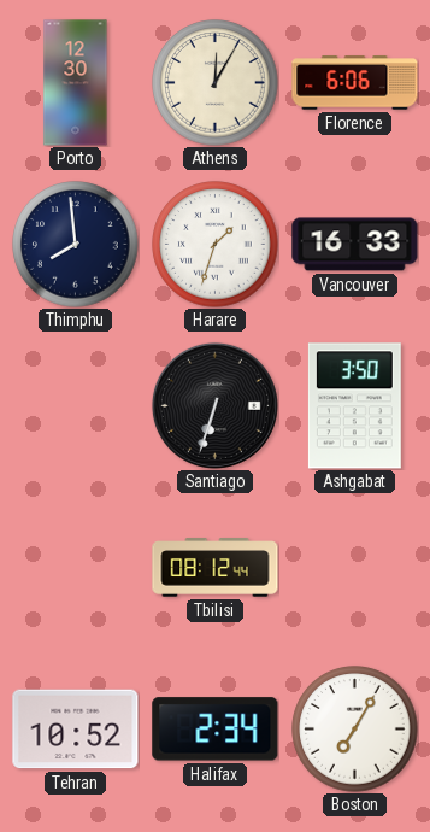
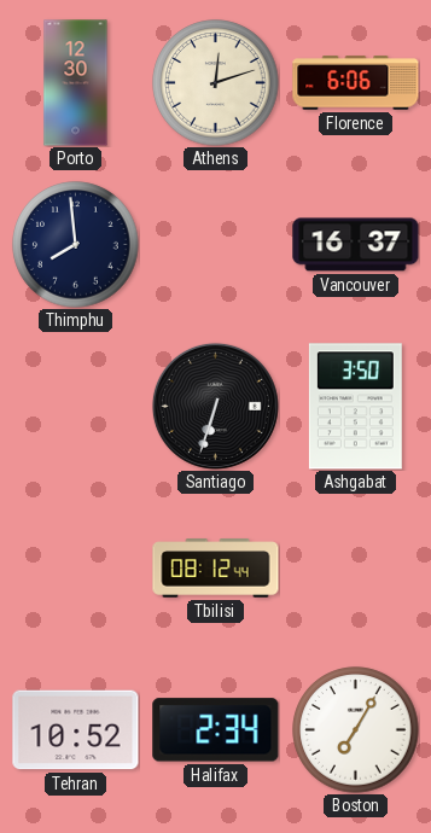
Athens: 12:05 -> 12:12 (216, 83)
Harare: 1:33 -> none (216, 245)
Vancouver: 16:33 -> 16:37 (356, 245)
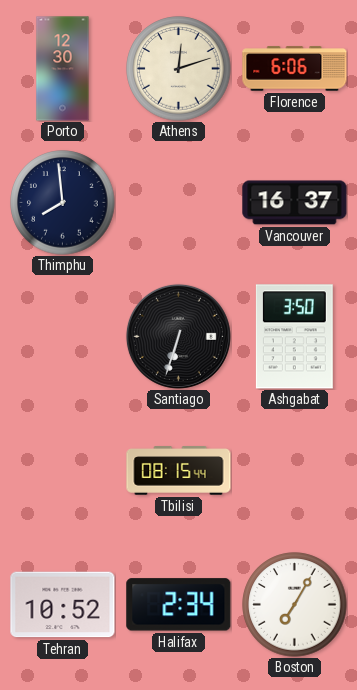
Tbilisi: 08:12 -> 08:15 (179, 471)
